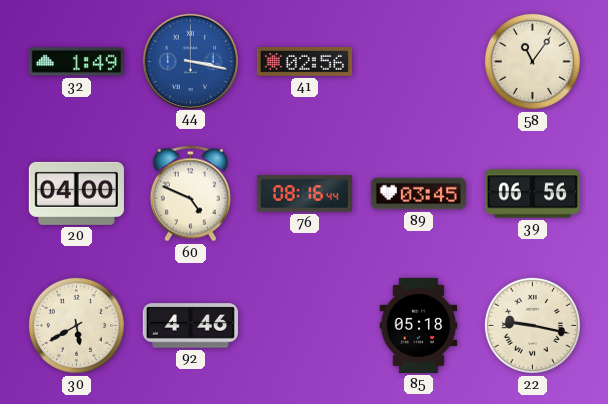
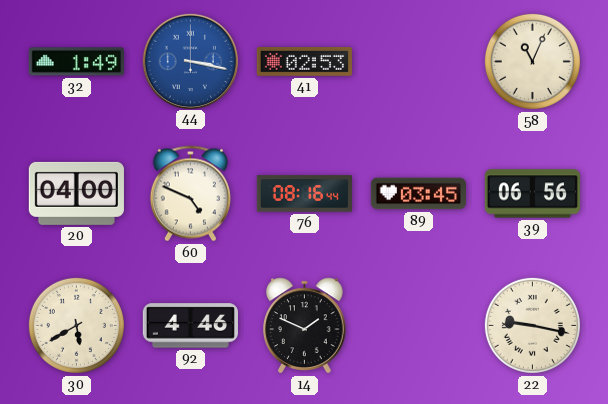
41: 02:56 -> 02:53 (304, 62)
58: 11:06 -> 11:04 (532, 61)
14: none -> 1:49 (305, 326)
85: 05:18 -> none (419, 325)
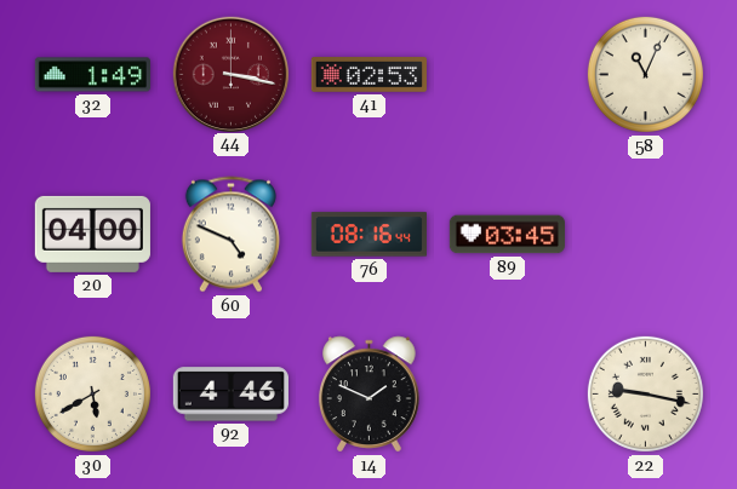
44 dial: blue -> burgundy (230, 74)
39: 06:56 -> none (532, 194)
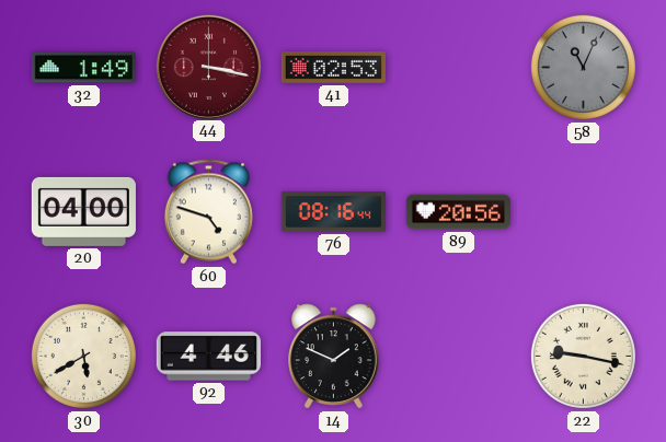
58 dial: cream -> grey (583, 67)
60: 4:49 -> 4:48 (208, 212)
89: 03:45 -> 20:56 (458, 212)
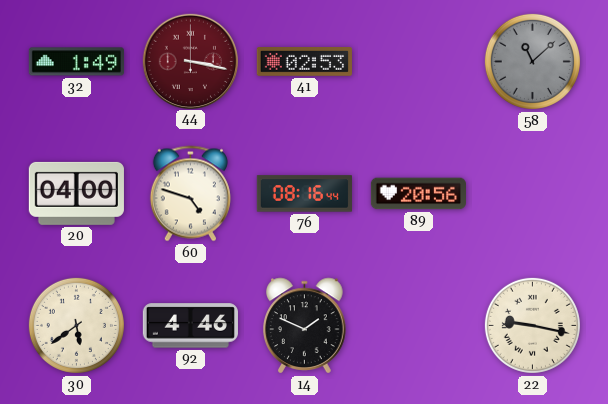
58: 11:04 -> 11:08 (532, 61)
30: 5:40 -> 5:39 (76, 325)
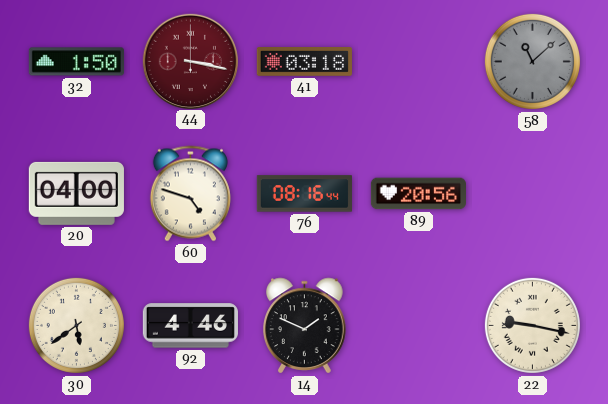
32: 1:49 -> 1:50 (76, 62)
41: 02:53 -> 03:18 (304, 62)
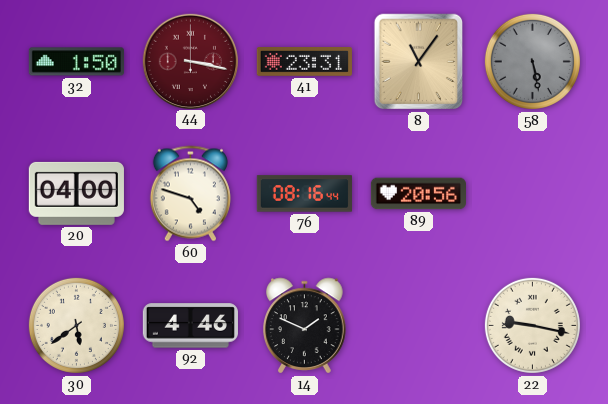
41: 03:18 -> 23:31 (304, 62)
8: none -> 11:06 (419, 62)
58: 11:08 -> 5:28 (532, 61)
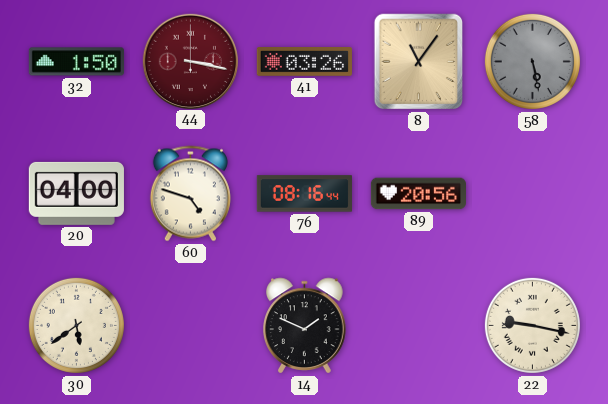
41: 23:31 -> 03:26 (304, 62)
92: 4:46 -> none (190, 326)
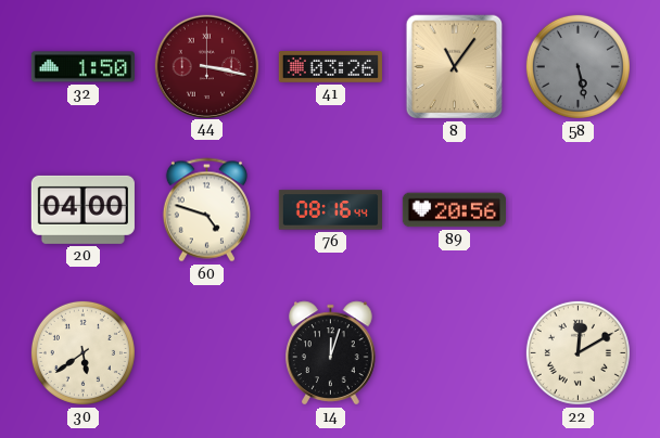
14: 1:49 -> 12:03 (331, 353)
22: 9:17 -> 12:10 (577, 352)
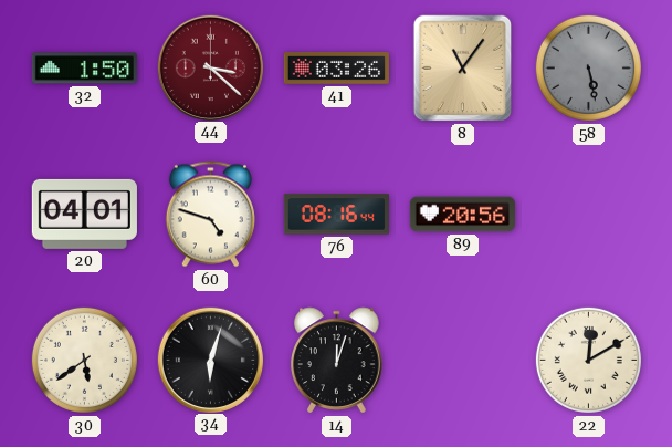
44: 3:17 -> 3:22 (210, 67)
20: 04:00 -> 04:01 (84, 214)
34: none -> 6:03 (210, 360)
